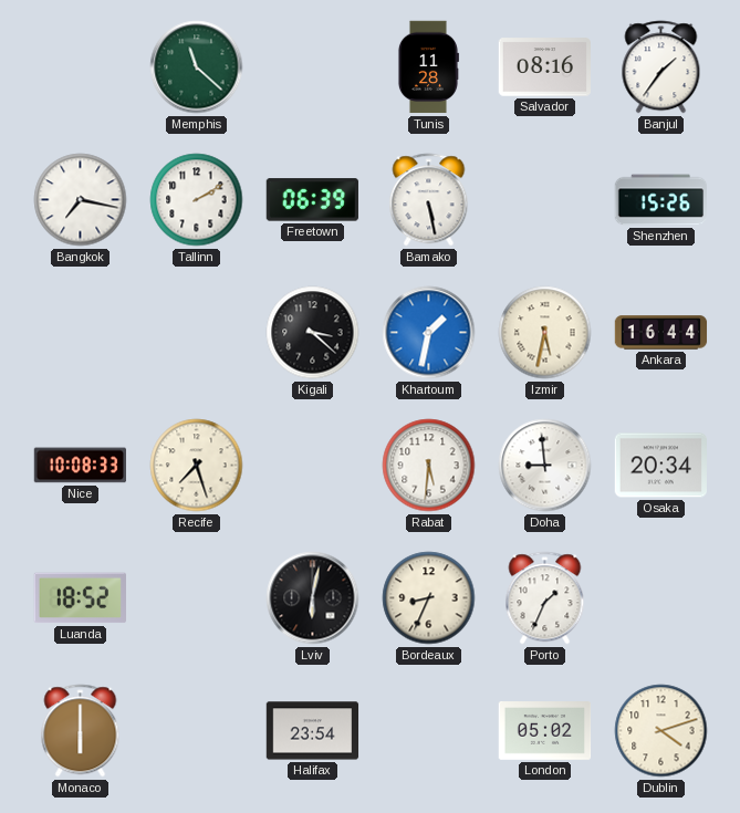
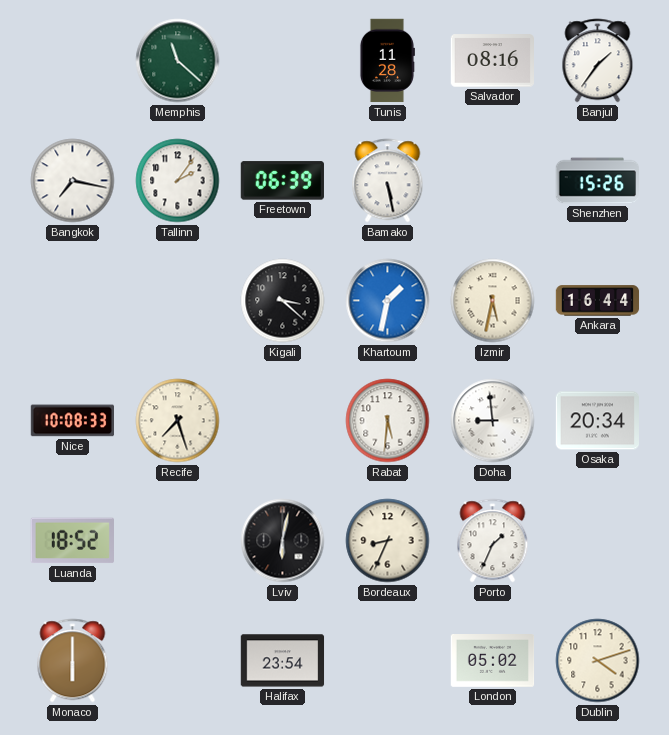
Tallinn: 2:10 -> 2:06 (178, 181)
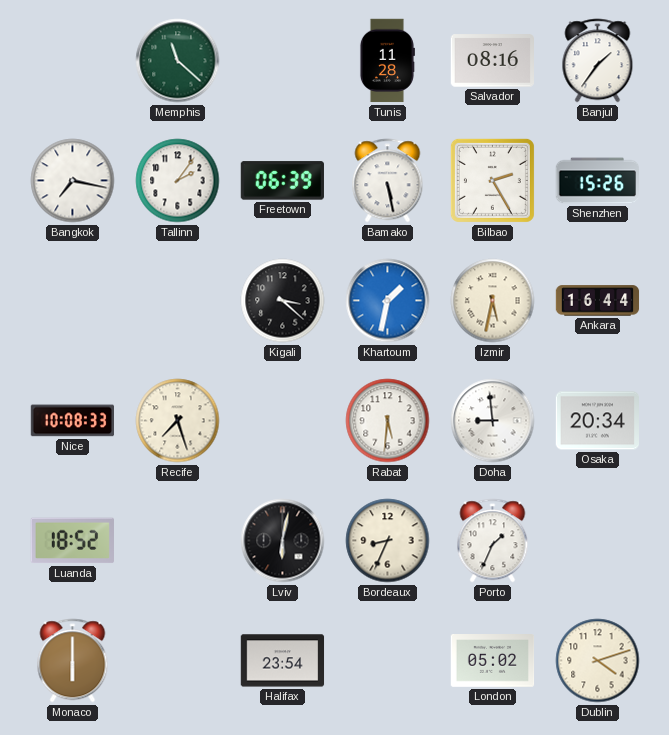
Bilbao: none -> 2:25 (492, 180)
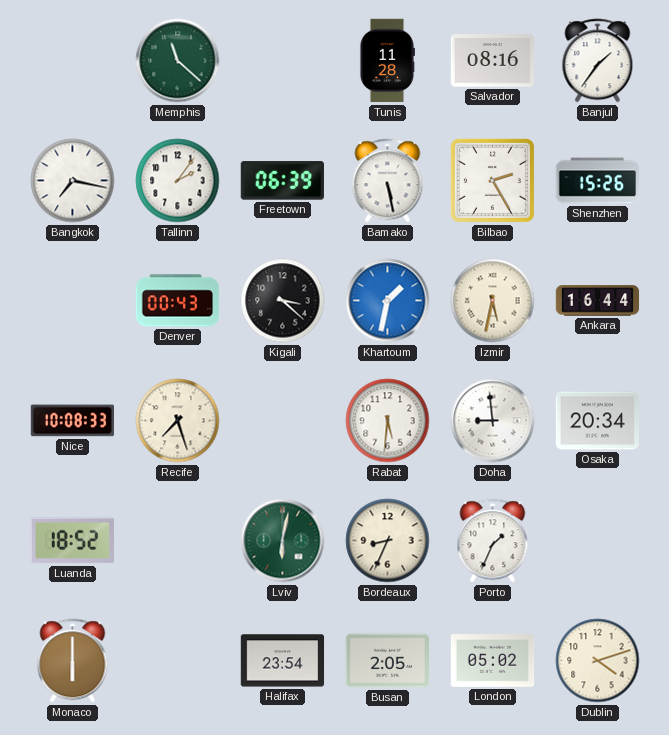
Denver: none -> 00:43 (178, 301)
Lviv dial: black -> green (283, 541)
Busan: none -> 2:05 (387, 661)
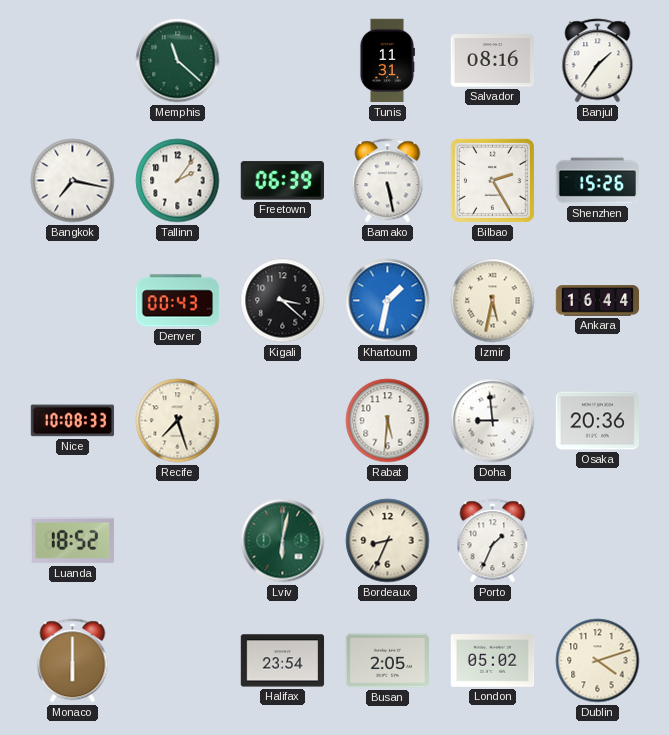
Tunis: 11:28 -> 11:31 (387, 61)
Osaka: 20:34 -> 20:36 (597, 421)
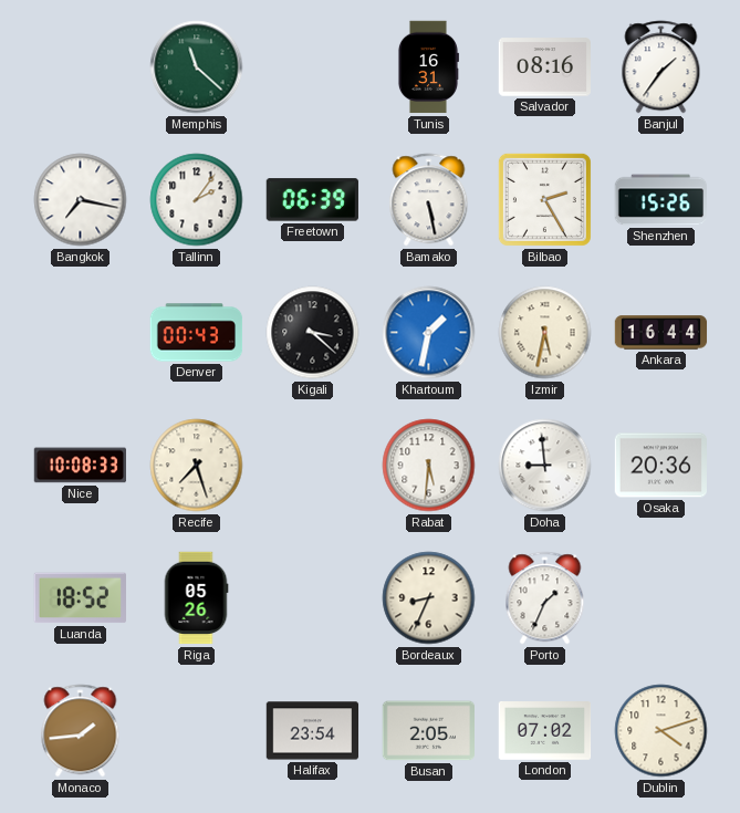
Tunis: 11:31 -> 16:31 (428, 67)
Riga: none -> 05:26 (196, 598)
Lviv: 6:02 -> none (283, 541)
Monaco: 6:00 -> 1:44 (81, 731)
London: 05:02 -> 07:02 (545, 731)
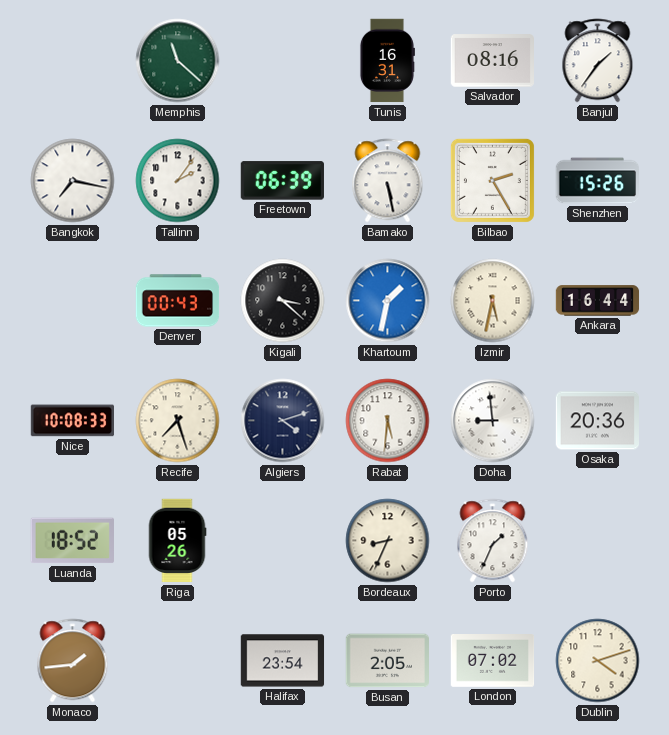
Algiers: none -> 4:12 (283, 421)
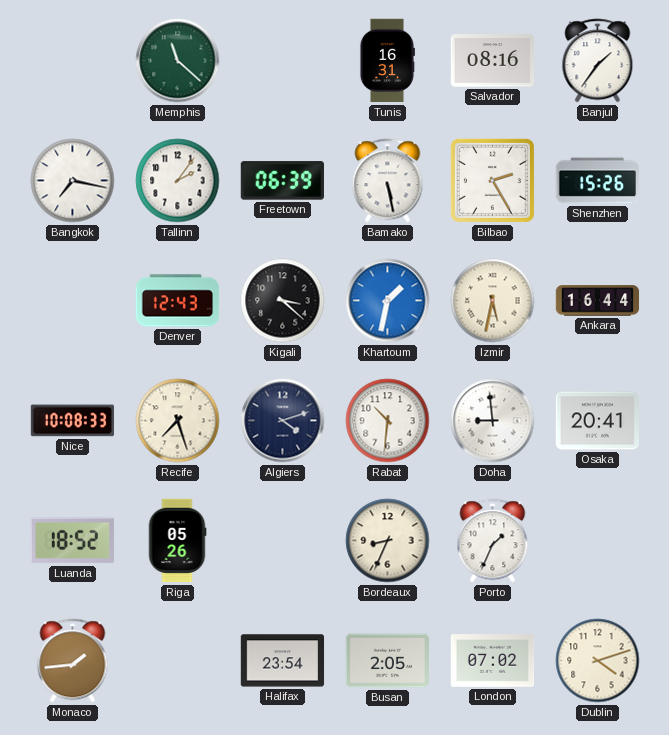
Denver: 00:43 -> 12:43 (178, 301)
Rabat: 5:31 -> 10:31 (388, 421)
Osaka: 20:36 -> 20:41 (597, 421)
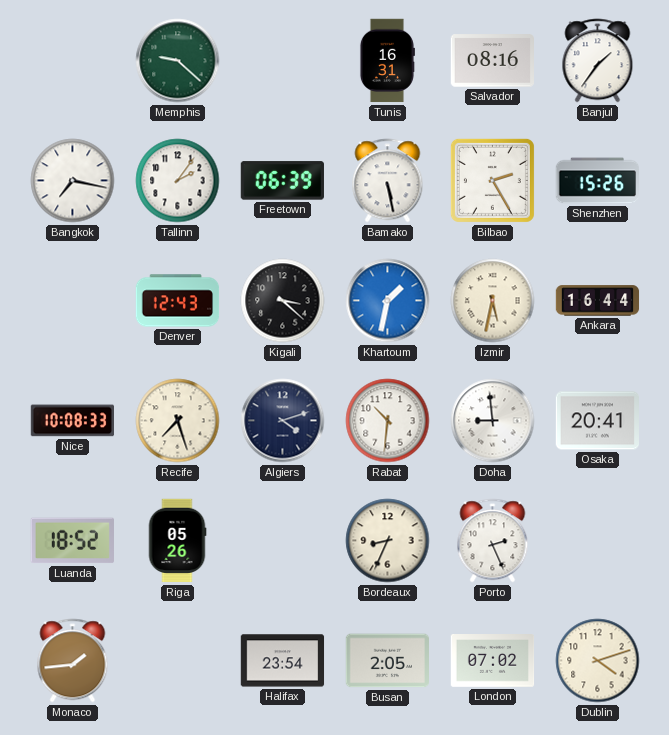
Memphis: 11:22 -> 9:22 (178, 61)
Porto: 1:34 -> 2:26 (493, 541)
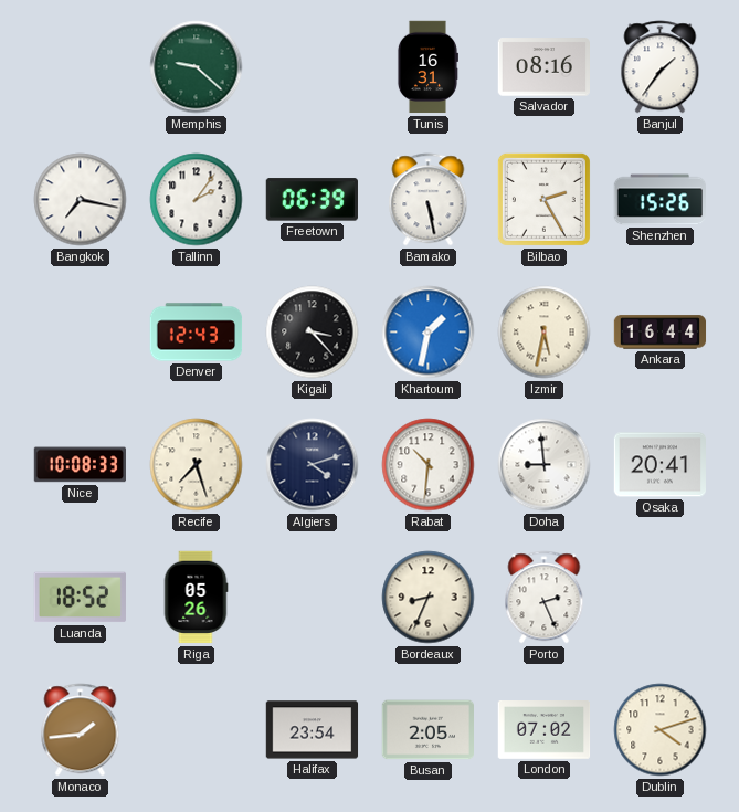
Kigali: 3:22 -> 3:23 (313, 333)
